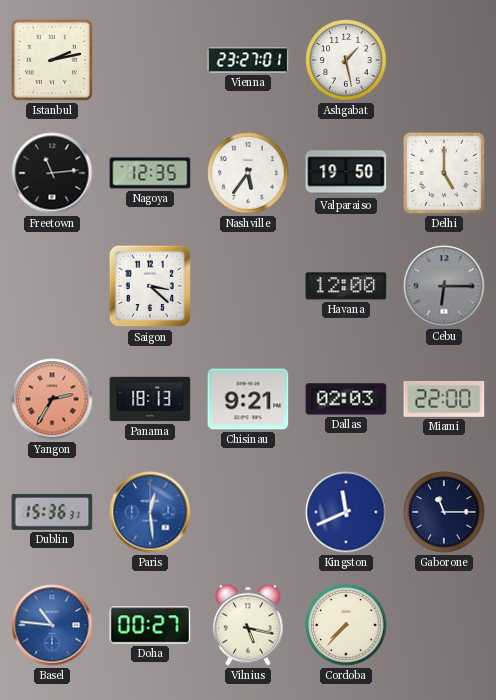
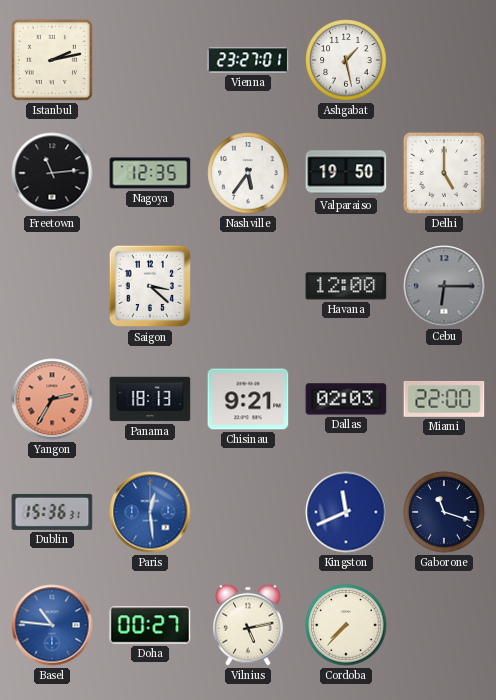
Gaborone: 11:15 -> 11:18 (444, 512)
Vilnius: 5:17 -> 5:13 (248, 625)
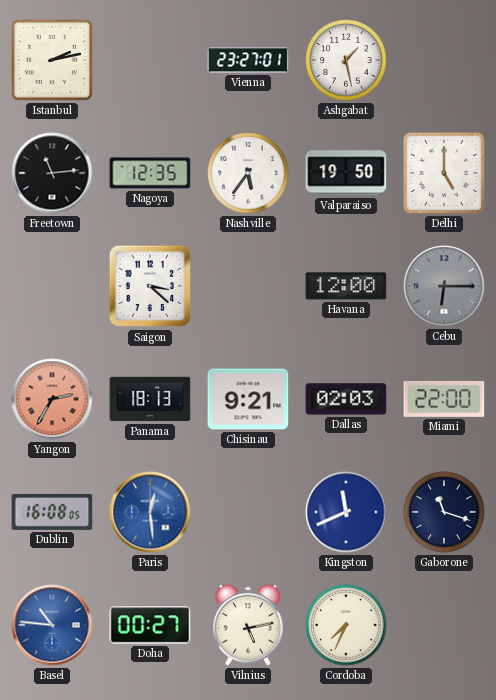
Dublin: 15:36 -> 16:08 (52, 512)
Cordoba: 7:37 -> 7:34 (346, 625)
